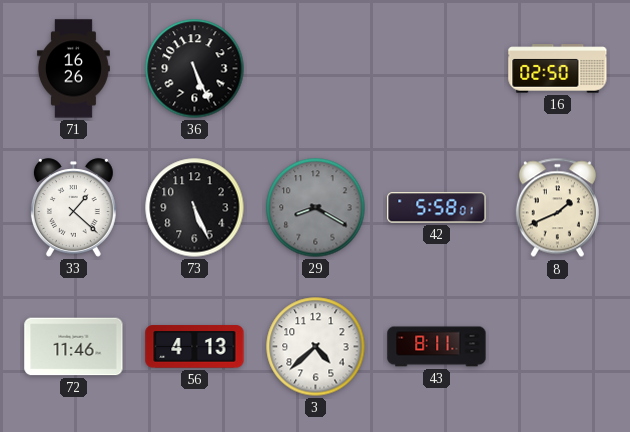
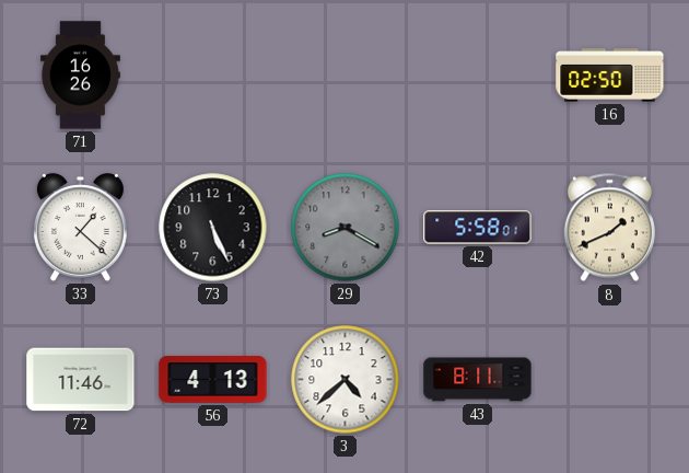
36: 5:26 -> none (195, 69)
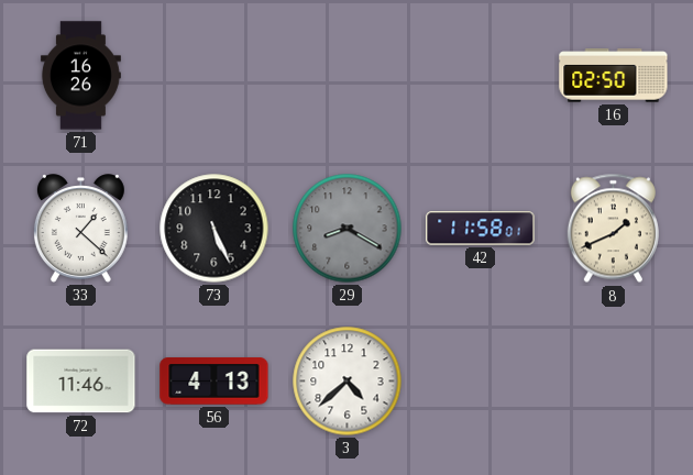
42: 5:58 -> 11:58 (481, 229)
43: 8:11 -> none (478, 380)
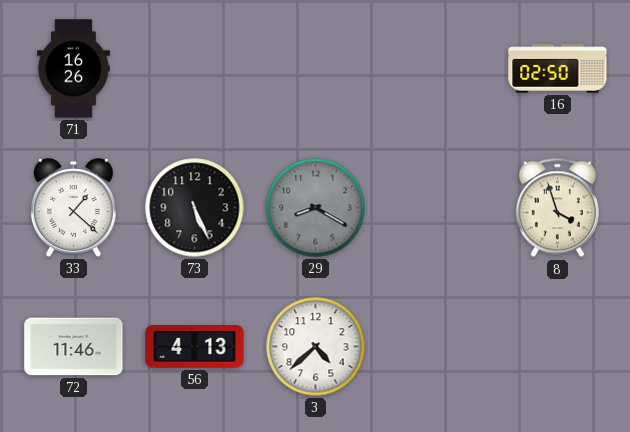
42: 11:58 -> none (481, 229)
8: 1:41 -> 3:57 (557, 208)
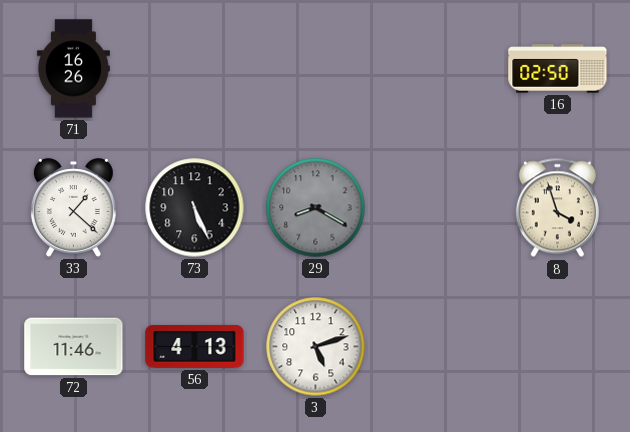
3: 4:38 -> 5:12 (316, 347)
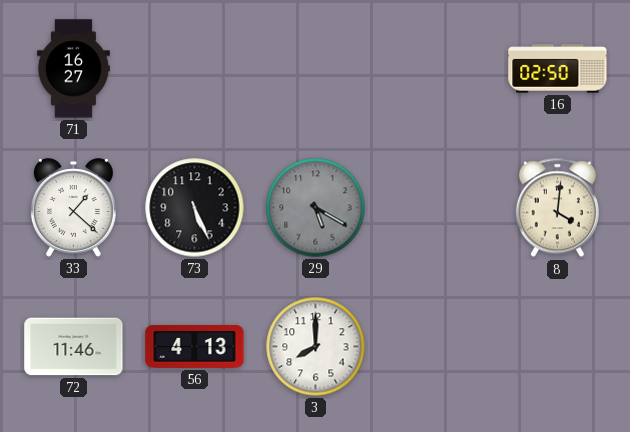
71: 16:26 -> 16:27 (73, 69)
29: 8:20 -> 5:20 (316, 208)
8: 3:57 -> 4:01 (557, 208)
3: 5:12 -> 8:00 (316, 347)
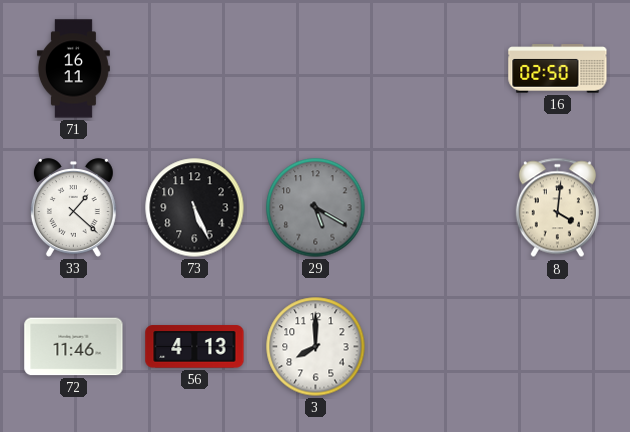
71: 16:27 -> 16:11 (73, 69)
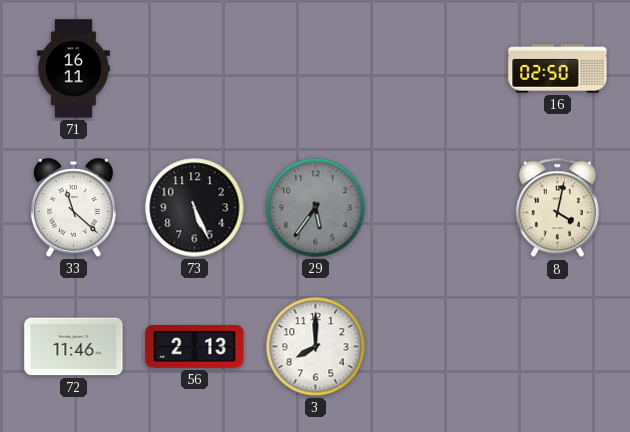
33: 1:22 -> 11:22 (73, 208)
29: 5:20 -> 5:36 (316, 208)
8: 4:01 -> 4:02 (557, 208)
56: 4:13 -> 2:13 (195, 347)
